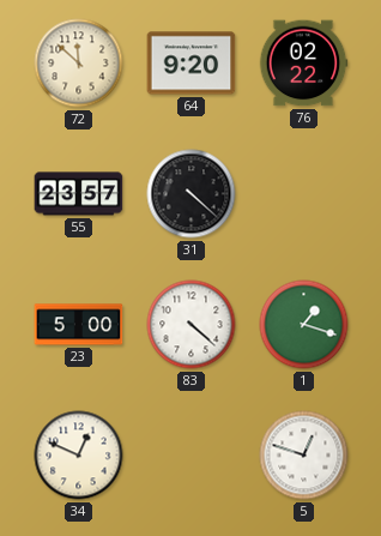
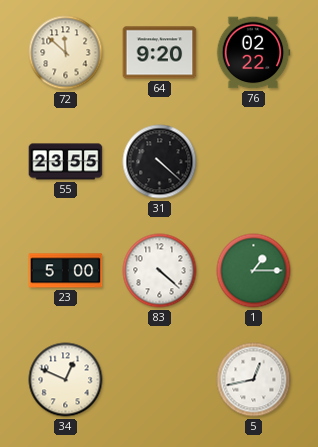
55: 23:57 -> 23:55 (66, 162)
1: 1:18 -> 1:15 (254, 271)
5: 12:48 -> 12:43 (254, 380)
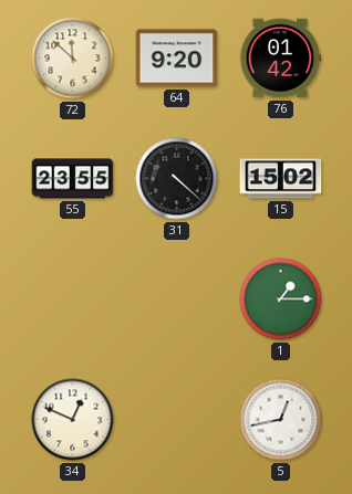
76: 02:22 -> 01:42 (280, 59)
15: none -> 15:02 (281, 179)
23: 5:00 -> none (66, 271)
83: 4:22 -> none (160, 271)
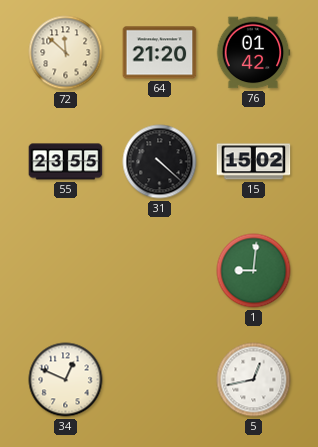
64: 9:20 -> 21:20 (160, 53)
1: 1:15 -> 9:01 (254, 271)
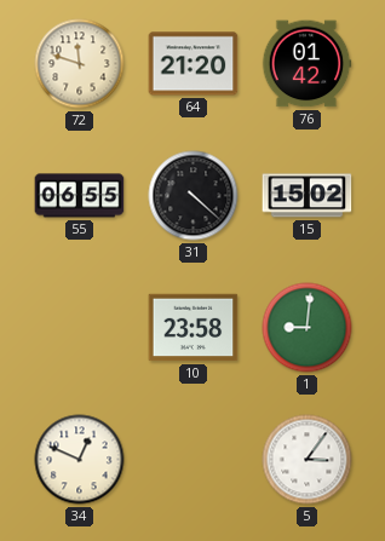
72: 11:52 -> 11:48 (80, 64)
55: 23:55 -> 06:55 (80, 196)
10: none -> 23:58 (194, 328)
5: 12:43 -> 3:06 (308, 460)
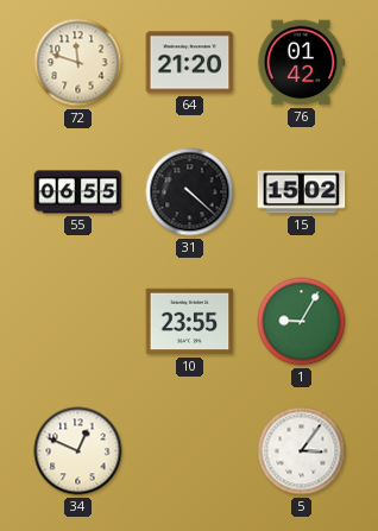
10: 23:58 -> 23:55 (190, 322)
1: 9:01 -> 9:05 (302, 322)
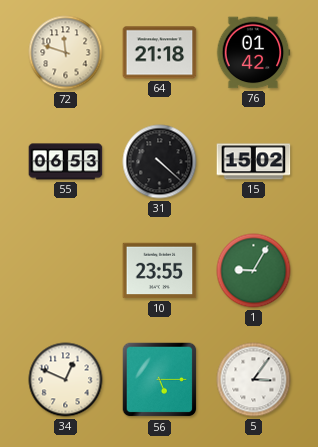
64: 21:20 -> 21:18 (160, 53)
55: 06:55 -> 06:53 (66, 162)
56: none -> 5:15 (160, 380)
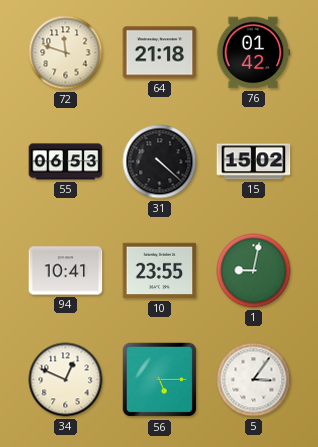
94: none -> 10:41 (66, 271)
1: 9:05 -> 9:02 (254, 271)
